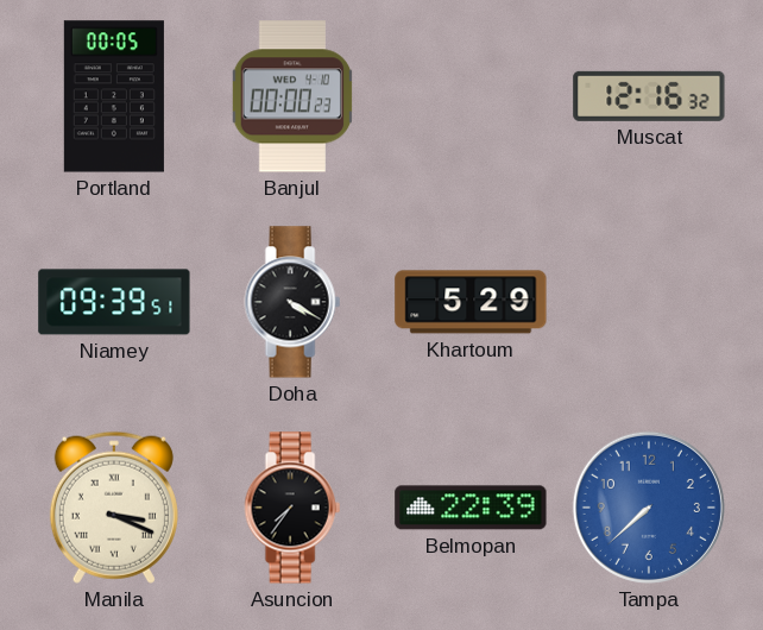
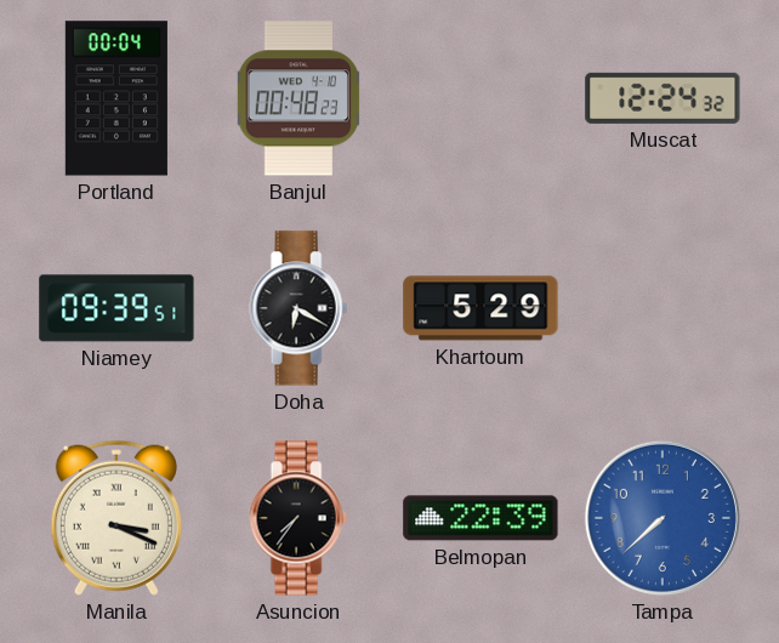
Portland: 00:05 -> 00:04 (116, 98)
Banjul: 00:00 -> 00:48 (297, 98)
Muscat: 12:16 -> 12:24 (663, 98)
Doha: 4:20 -> 6:20 (298, 308)
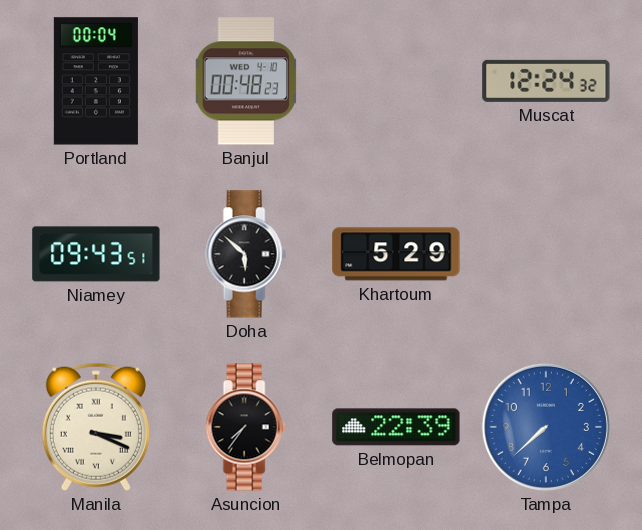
Niamey: 09:39 -> 09:43 (96, 254)
Doha: 6:20 -> 5:52 (246, 254)
